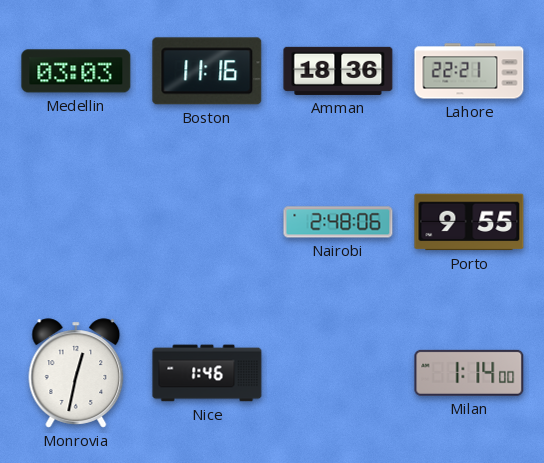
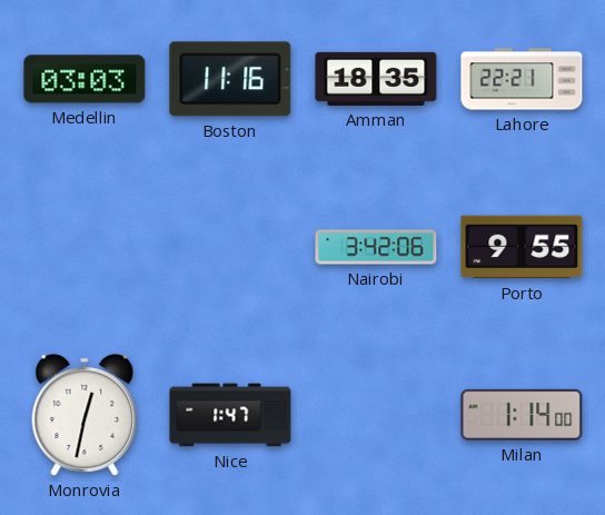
Amman: 18:36 -> 18:35 (376, 79)
Nairobi: 2:48 -> 3:42 (376, 247)
Nice: 1:46 -> 1:47 (230, 415)
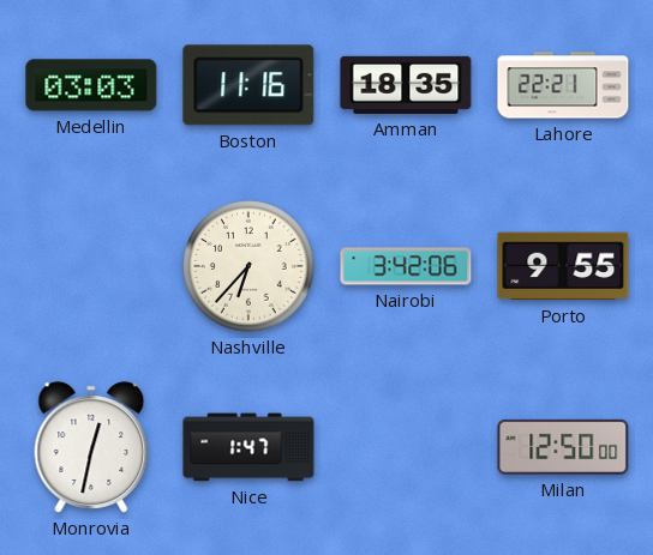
Nashville: none -> 6:37 (248, 266)
Milan: 1:14 -> 12:50 (563, 447)
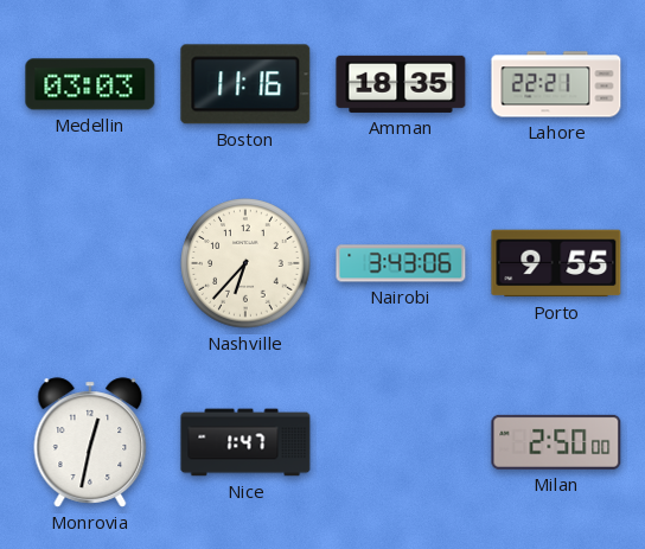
Nairobi: 3:42 -> 3:43 (401, 263)
Milan: 12:50 -> 2:50 (556, 442)
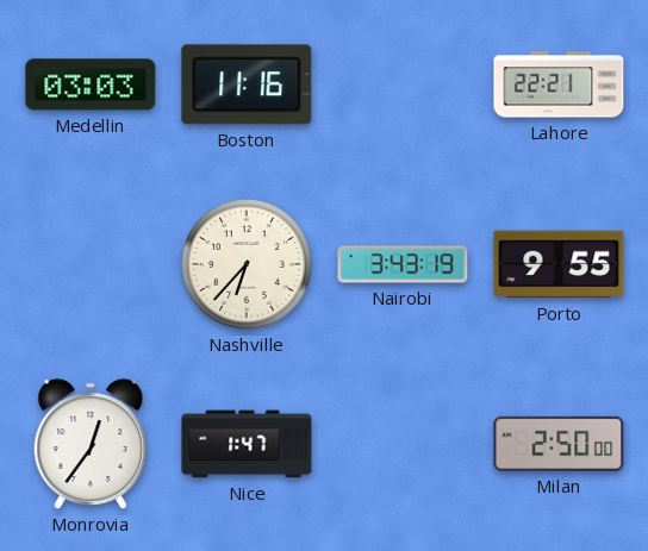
Amman: 18:35 -> none (401, 84)
Nairobi: 3:43:06 -> 3:43:19 (403, 264)
Monrovia: 12:32 -> 12:36 (91, 444)
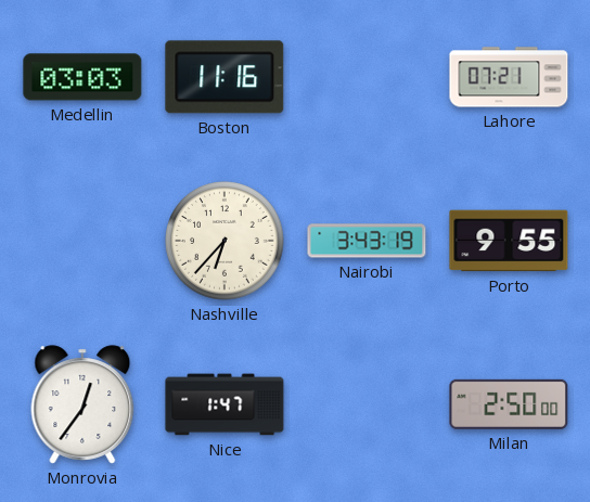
Lahore: 22:21 -> 07:21 (509, 77)
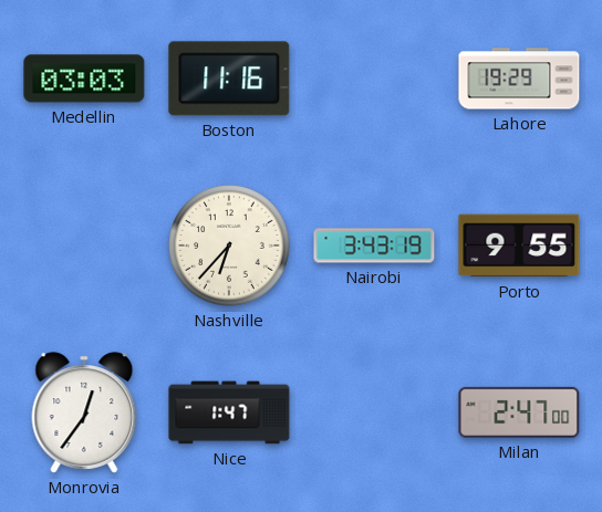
Lahore: 07:21 -> 19:29 (519, 79)
Milan: 2:50 -> 2:47 (519, 412)
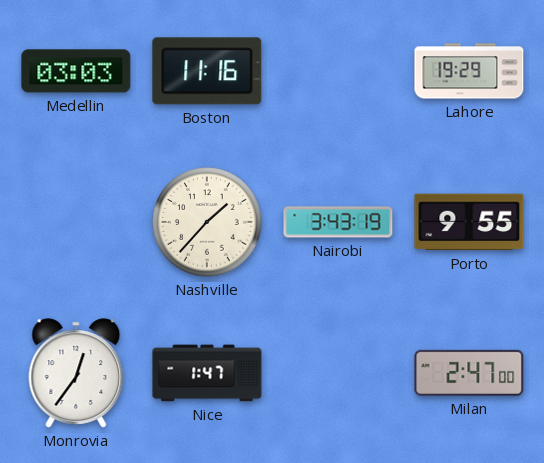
Nashville: 6:37 -> 1:37 (207, 222)
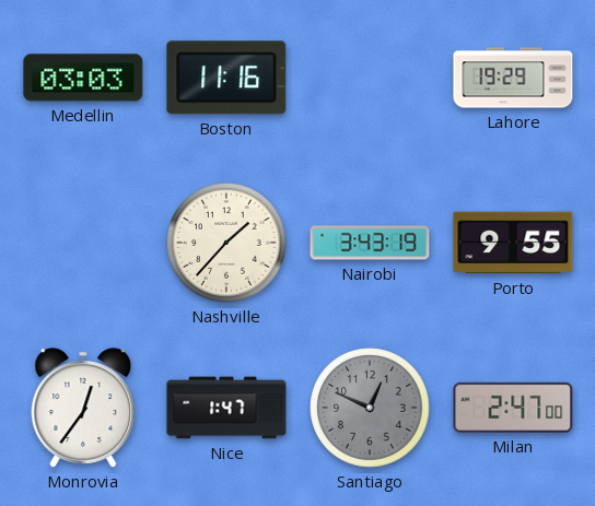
Santiago: none -> 12:49 (370, 408)
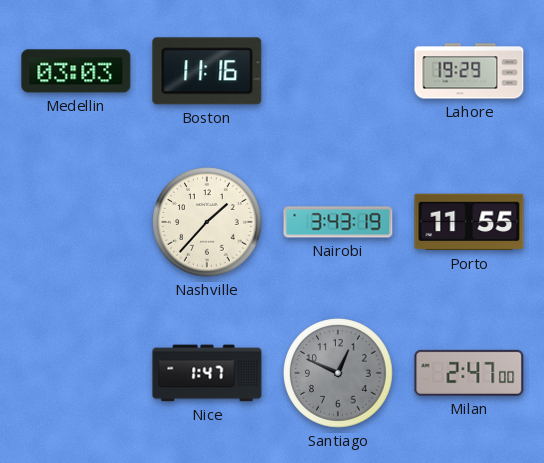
Porto: 9:55 -> 11:55 (469, 222)
Monrovia: 12:36 -> none (83, 408)
